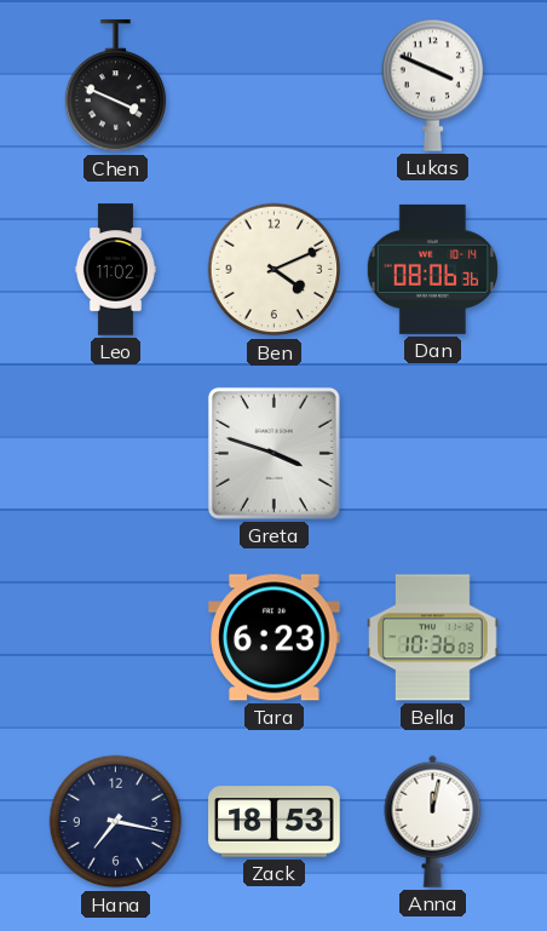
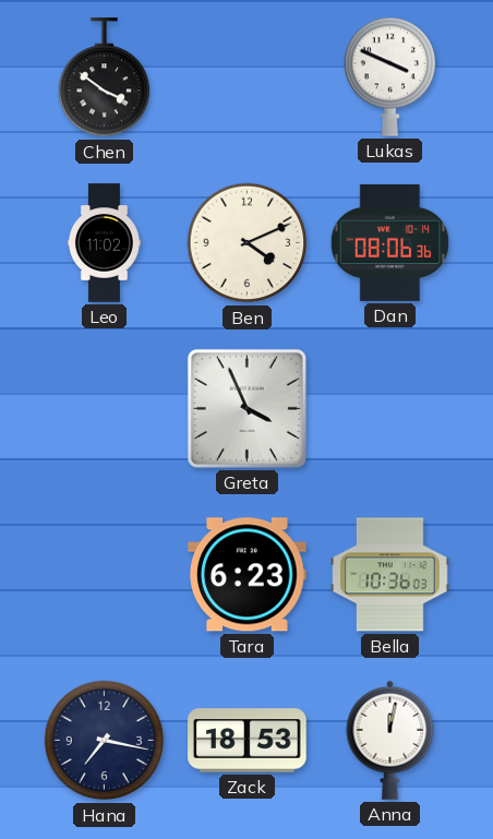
Chen: 3:49 -> 3:51 (105, 77)
Greta: 3:48 -> 3:56 (246, 408)
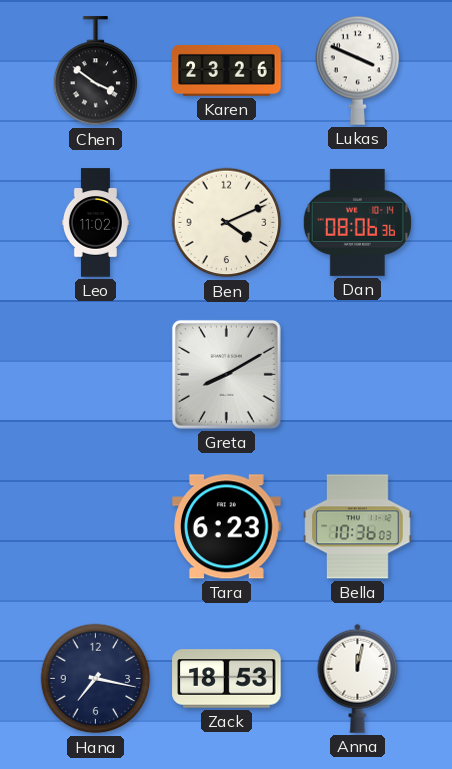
Karen: none -> 23:26 (227, 71)
Greta: 3:56 -> 8:10 (226, 374)
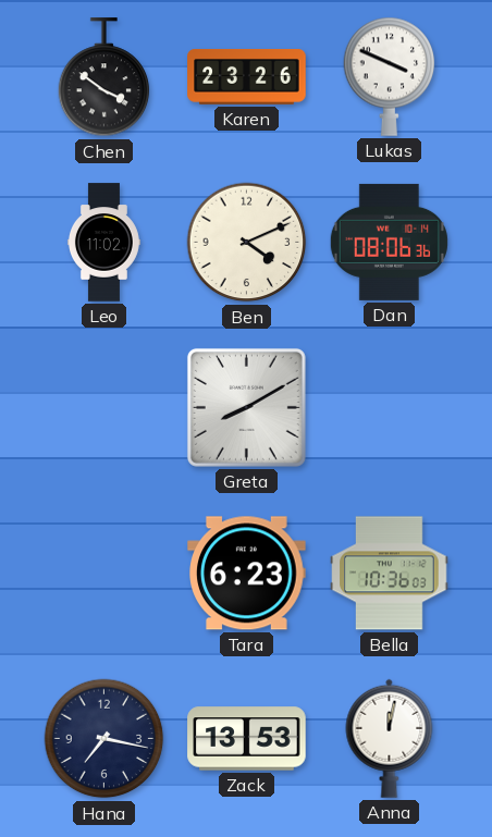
Zack: 18:53 -> 13:53 (247, 739)
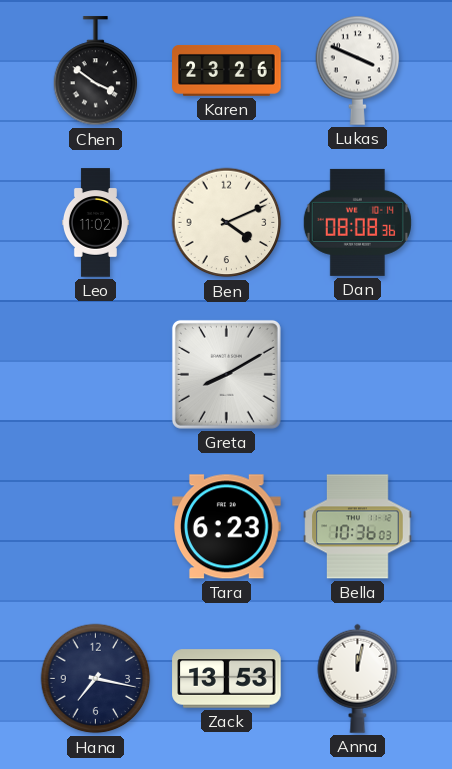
Dan: 08:06 -> 08:08 (357, 222)
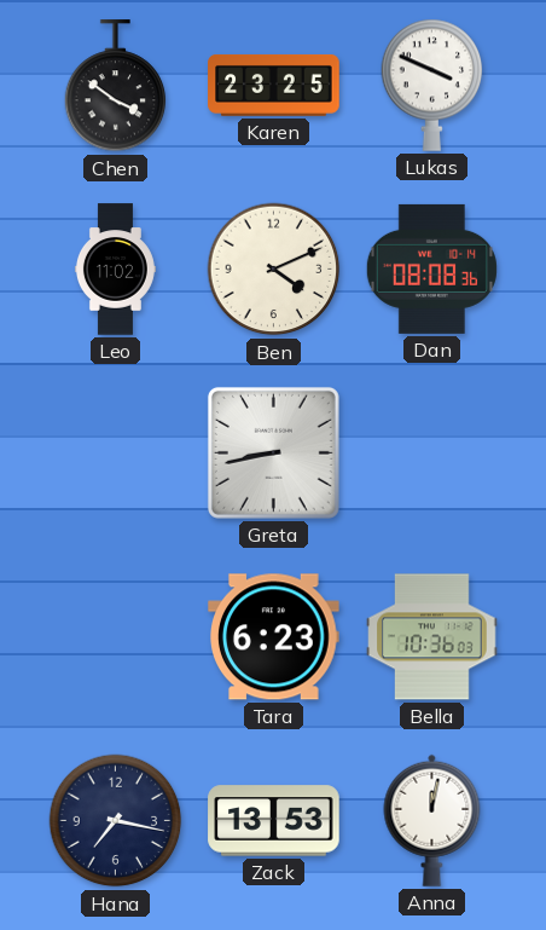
Karen: 23:26 -> 23:25 (274, 86)
Greta: 8:10 -> 8:43 (273, 452)
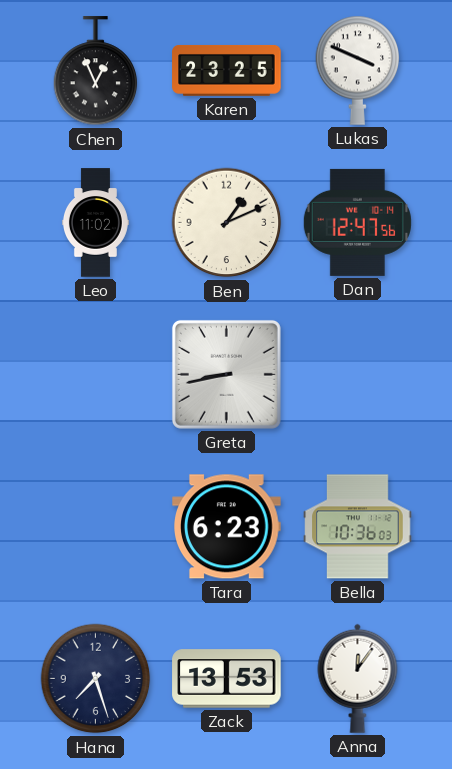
Chen: 3:51 -> 12:56 (96, 71)
Ben: 4:11 -> 1:11 (227, 223)
Dan: 08:08 -> 12:47 (357, 222)
Hana: 7:17 -> 7:27 (96, 679)
Anna: 12:02 -> 12:06 (358, 678)
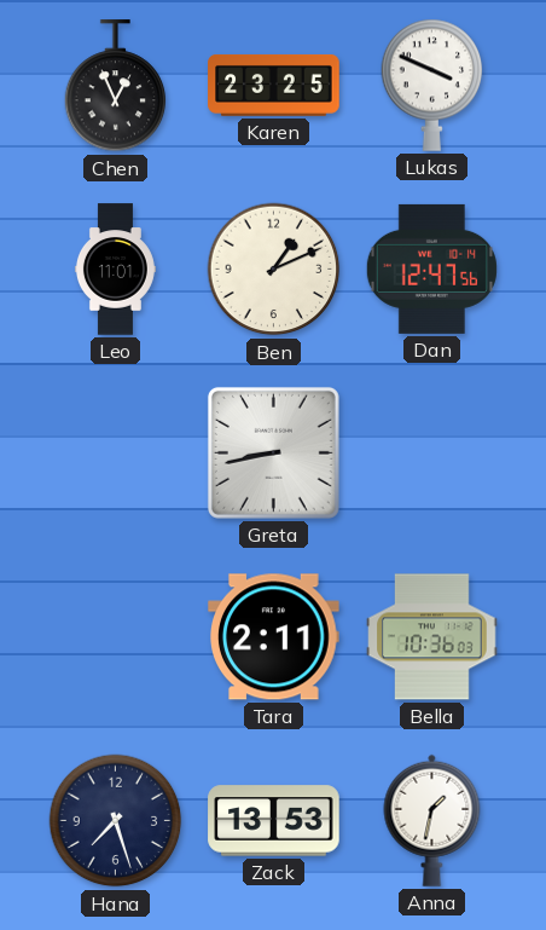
Leo: 11:02 -> 11:01 (115, 270)
Tara: 6:23 -> 2:11 (274, 637)
Anna: 12:06 -> 1:32 (432, 820)
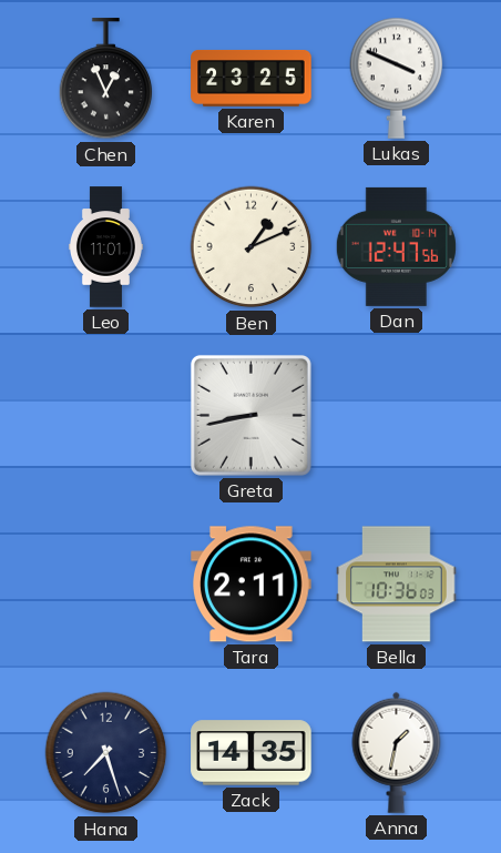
Zack: 13:53 -> 14:35 (252, 753)
